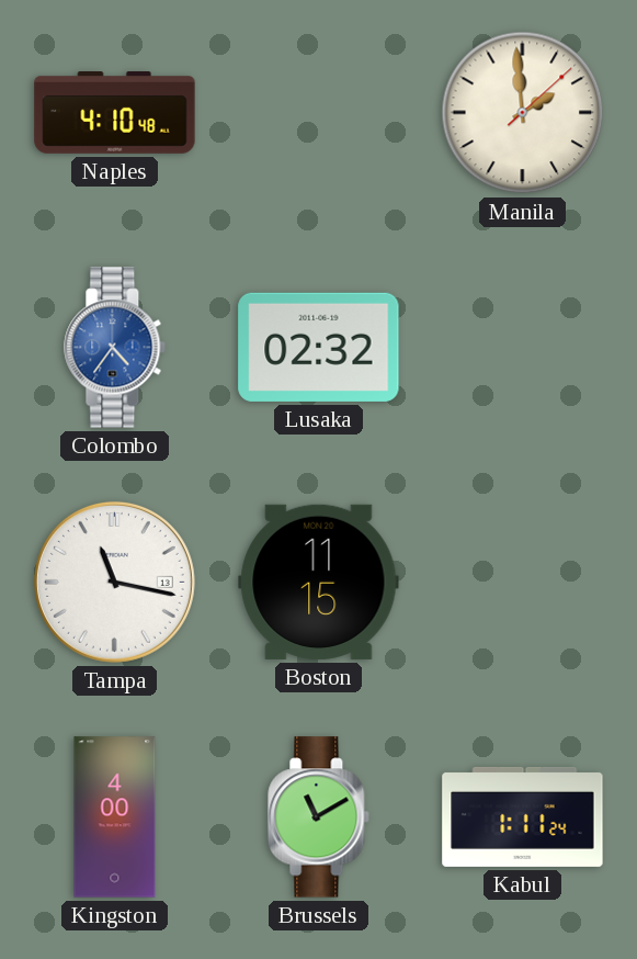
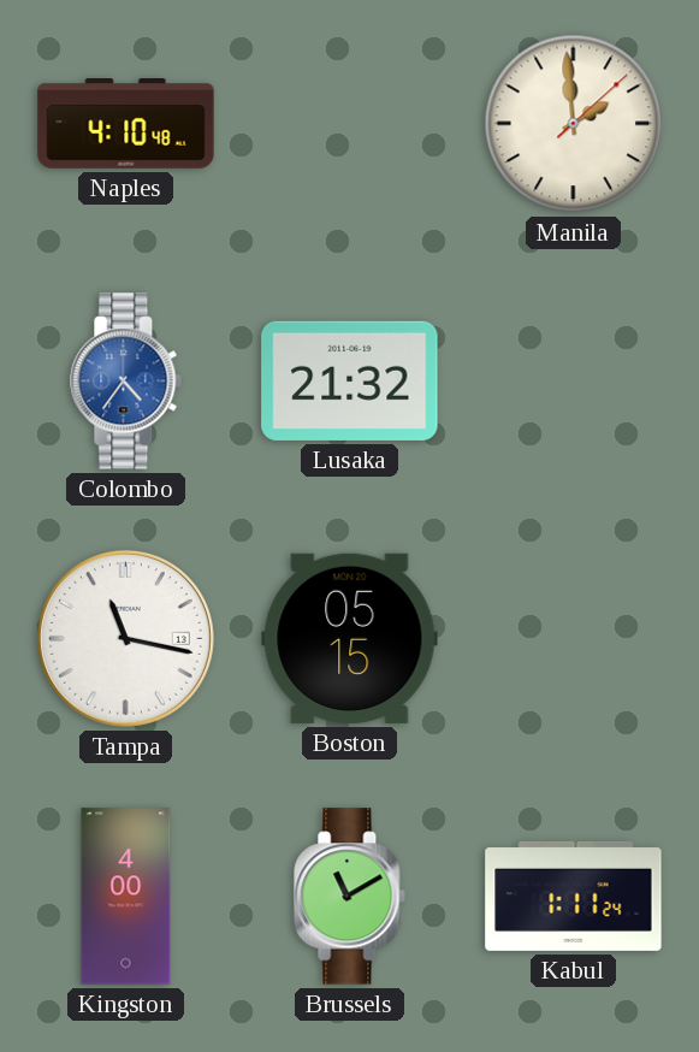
Lusaka: 02:32 -> 21:32 (350, 380)
Boston: 11:15 -> 05:15 (350, 638)
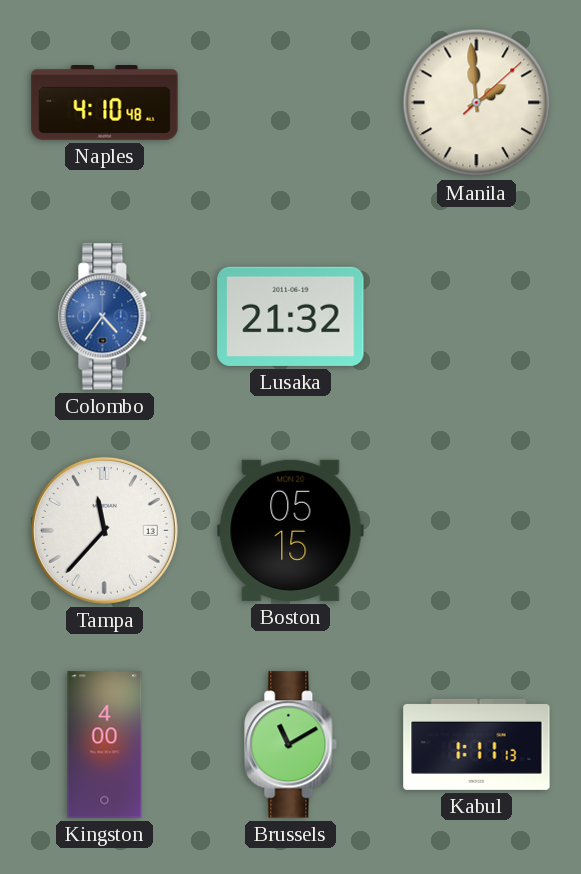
Tampa: 11:17 -> 11:37 (104, 530)
Kabul: 1:11:24 -> 1:11:13 (477, 744)
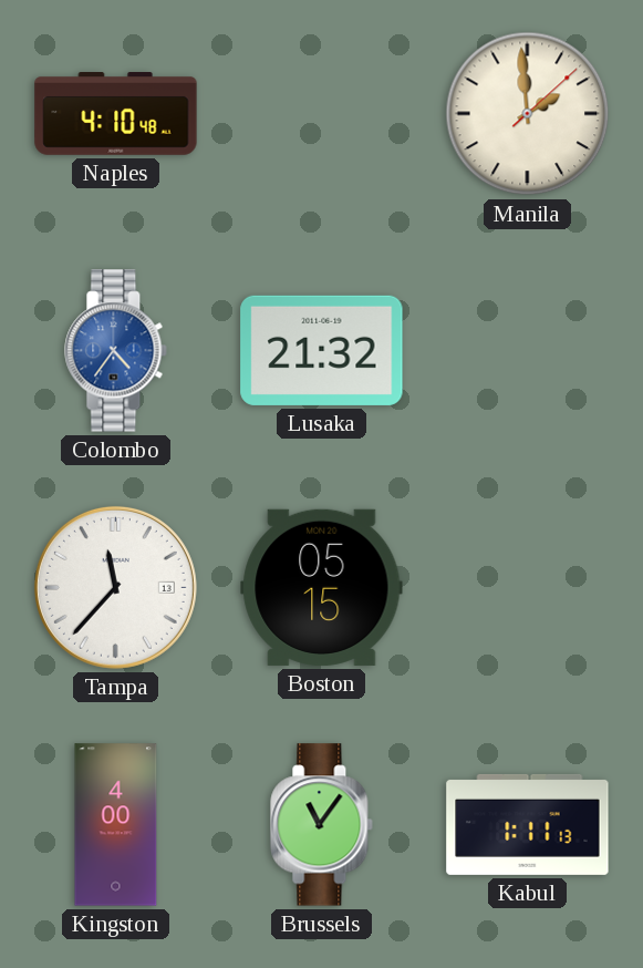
Brussels: 11:10 -> 11:06 (322, 825)
